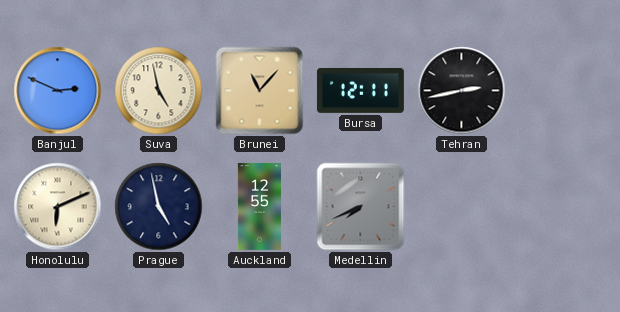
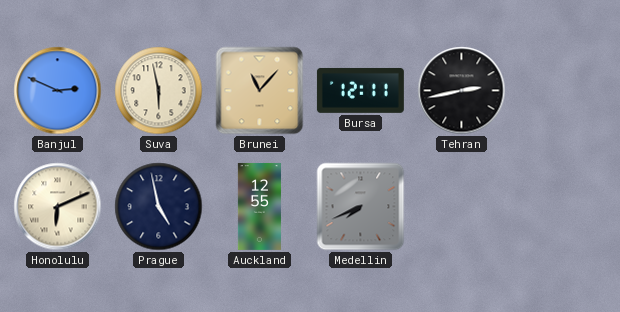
Suva: 4:58 -> 5:58 (159, 91)
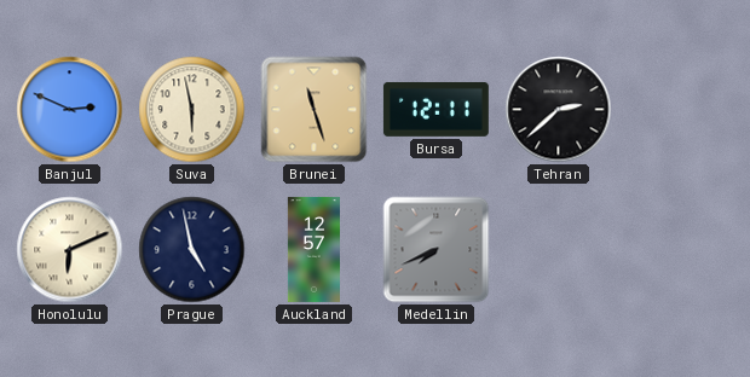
Brunei: 11:07 -> 11:27 (315, 110)
Tehran: 2:43 -> 2:38 (559, 110)
Auckland: 12:55 -> 12:57 (313, 249)
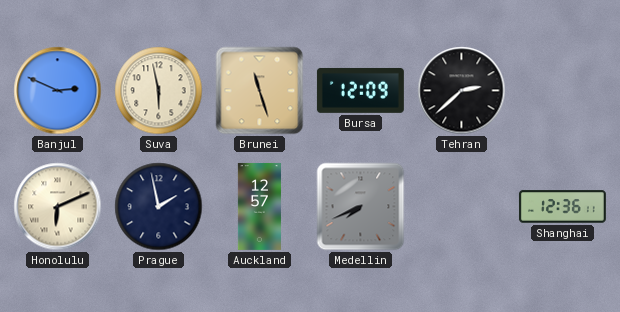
Bursa: 12:11 -> 12:09 (360, 90)
Prague: 4:58 -> 1:58 (159, 207)
Shanghai: none -> 12:36 (562, 207)
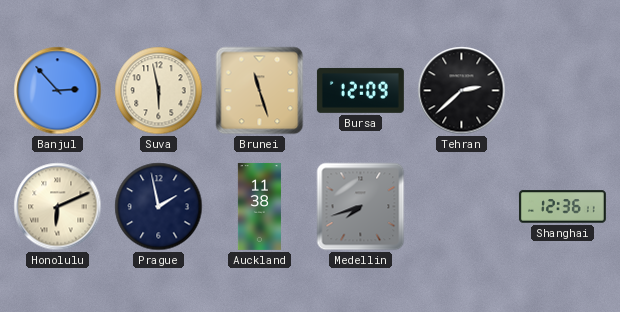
Banjul: 2:49 -> 2:53 (58, 91)
Auckland: 12:57 -> 11:38 (259, 206)
Medellin: 7:41 -> 7:42 (361, 207)
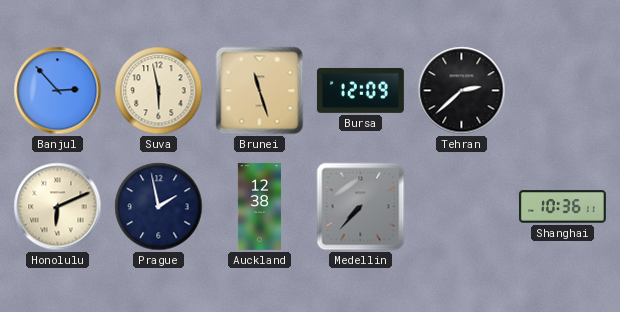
Auckland: 11:38 -> 12:38 (259, 206)
Medellin: 7:42 -> 7:37 (361, 207)
Shanghai: 12:36 -> 10:36 (562, 207)
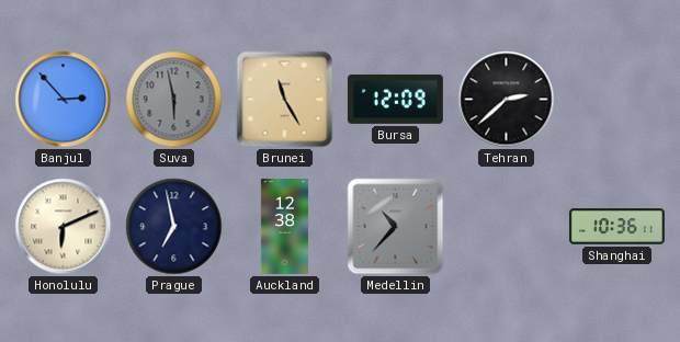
Suva dial: cream -> grey (174, 100)
Brunei: 11:27 -> 11:25 (285, 100)
Prague: 1:58 -> 6:58 (174, 227)
Medellin: 7:37 -> 10:37 (396, 227)
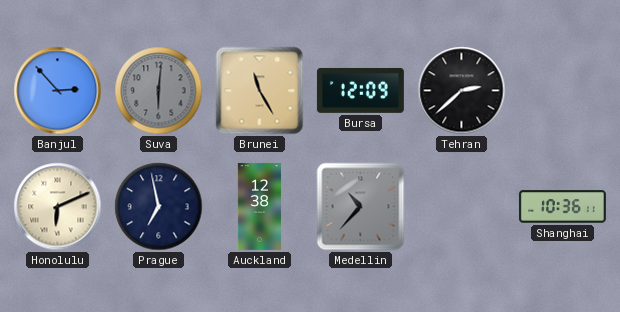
Suva: 5:58 -> 6:01 (159, 91)
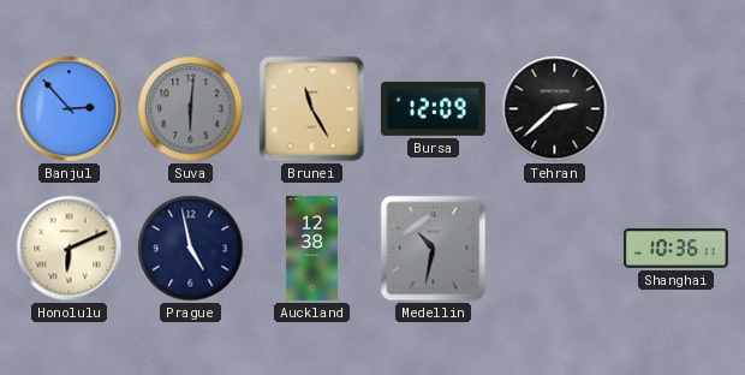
Prague: 6:58 -> 4:58 (191, 249)
Medellin: 10:37 -> 10:32 (434, 249)
